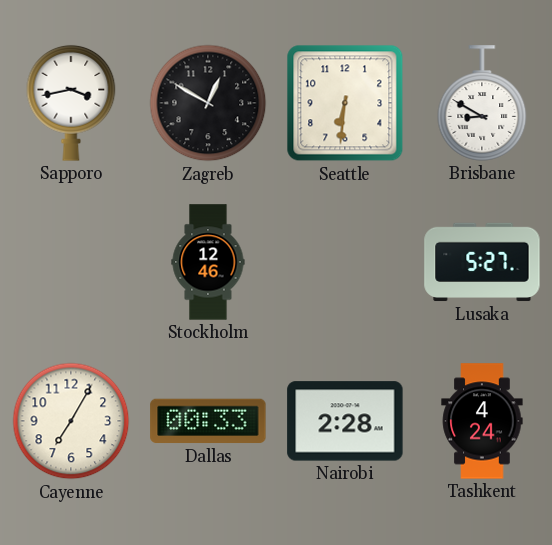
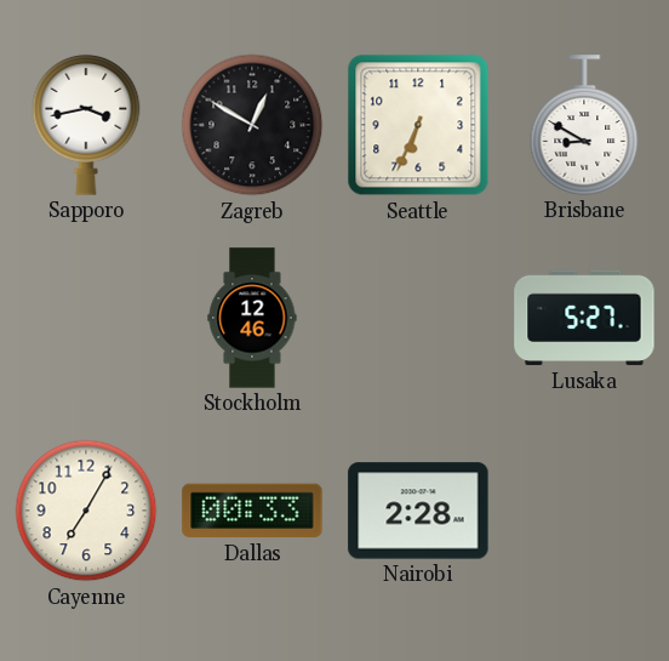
Seattle: 6:31 -> 6:34 (418, 125)
Tashkent: 4:24 -> none (482, 421)
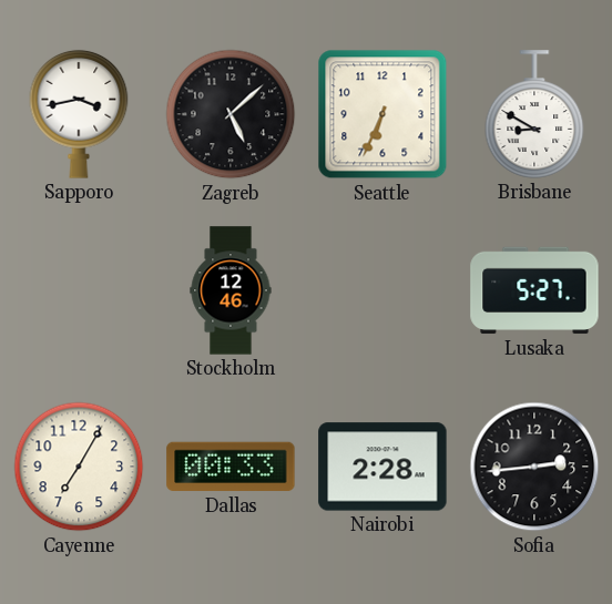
Zagreb: 12:50 -> 5:08 (231, 114)
Sofia: none -> 2:44 (534, 467)
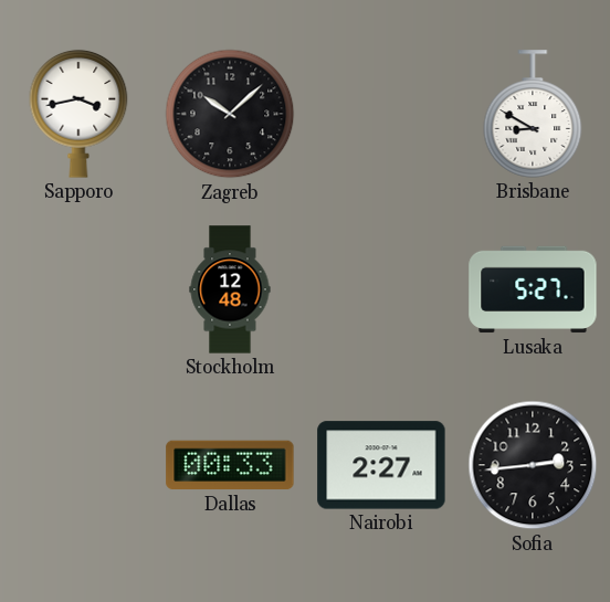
Zagreb: 5:08 -> 10:08 (230, 114)
Seattle: 6:34 -> none (382, 114)
Stockholm: 12:46 -> 12:48 (230, 289)
Cayenne: 7:05 -> none (79, 467)
Nairobi: 2:28 -> 2:27 (381, 465)
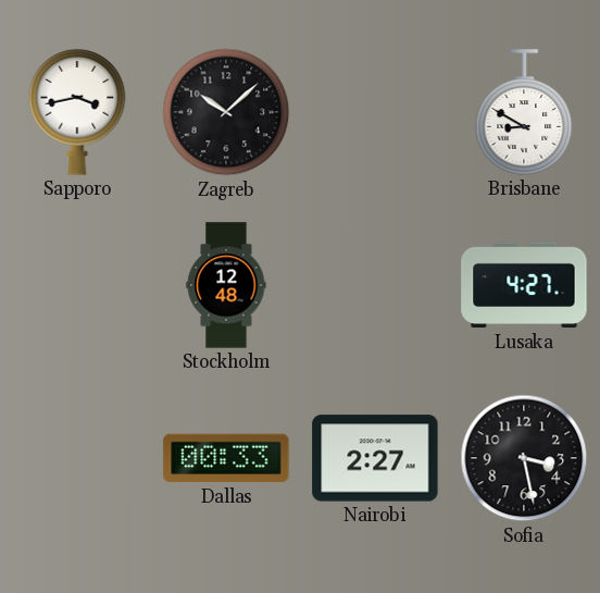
Lusaka: 5:27 -> 4:27 (524, 285)
Sofia: 2:44 -> 3:28 (524, 458)
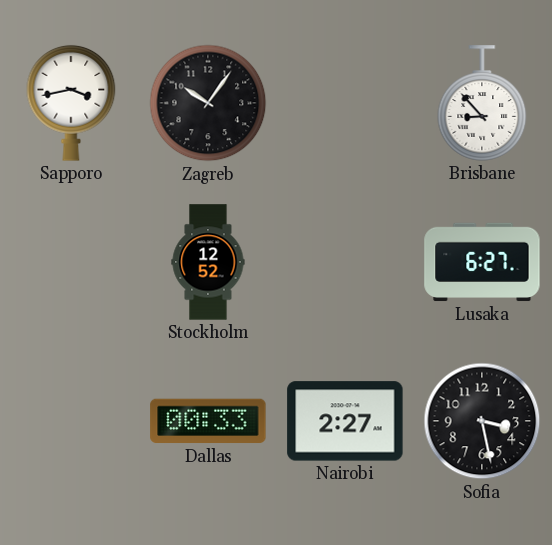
Zagreb: 10:08 -> 10:06 (208, 103)
Brisbane: 8:50 -> 8:53 (482, 103)
Stockholm: 12:48 -> 12:52 (208, 262)
Lusaka: 4:27 -> 6:27 (482, 262)
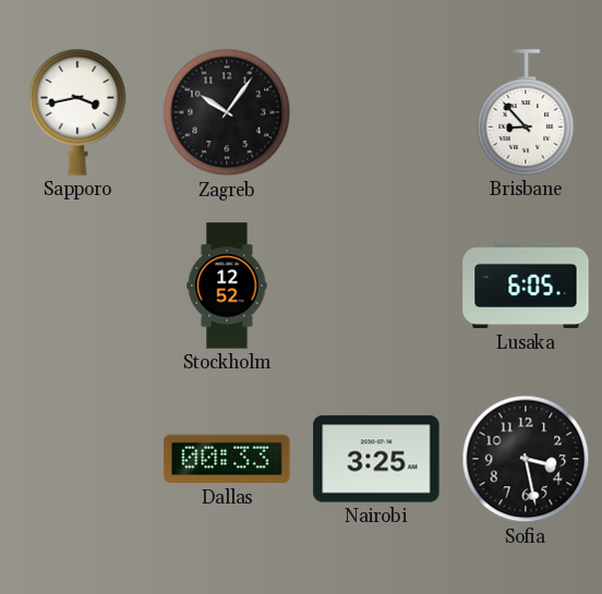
Lusaka: 6:27 -> 6:05 (526, 286)
Nairobi: 2:27 -> 3:25 (376, 459)
